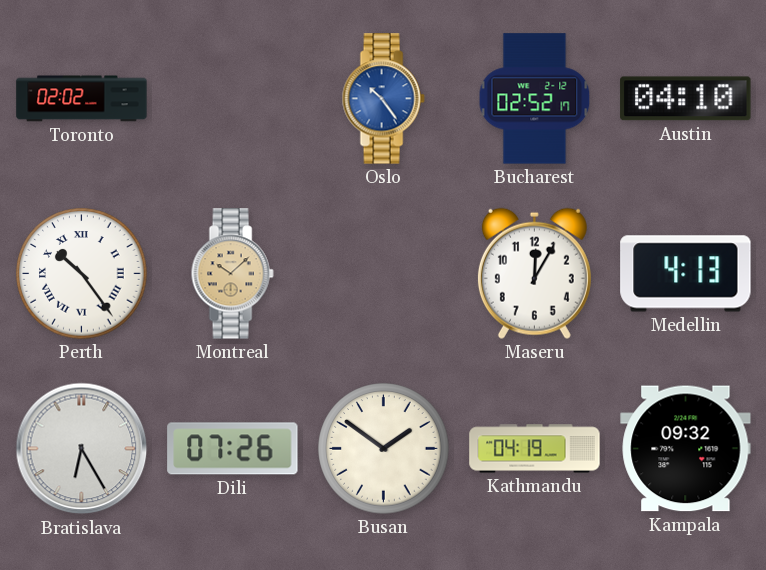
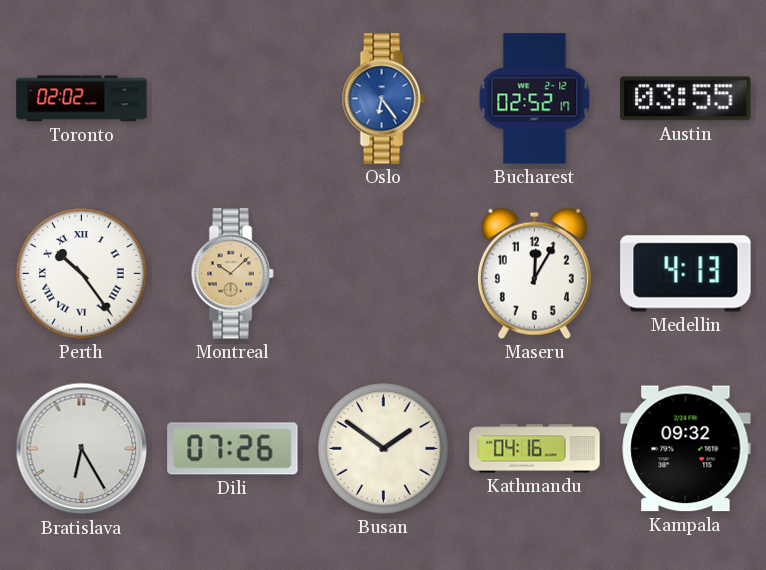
Oslo: 10:24 -> 6:24 (383, 99)
Austin: 04:10 -> 03:55 (686, 99)
Kathmandu: 04:19 -> 04:16 (535, 449)
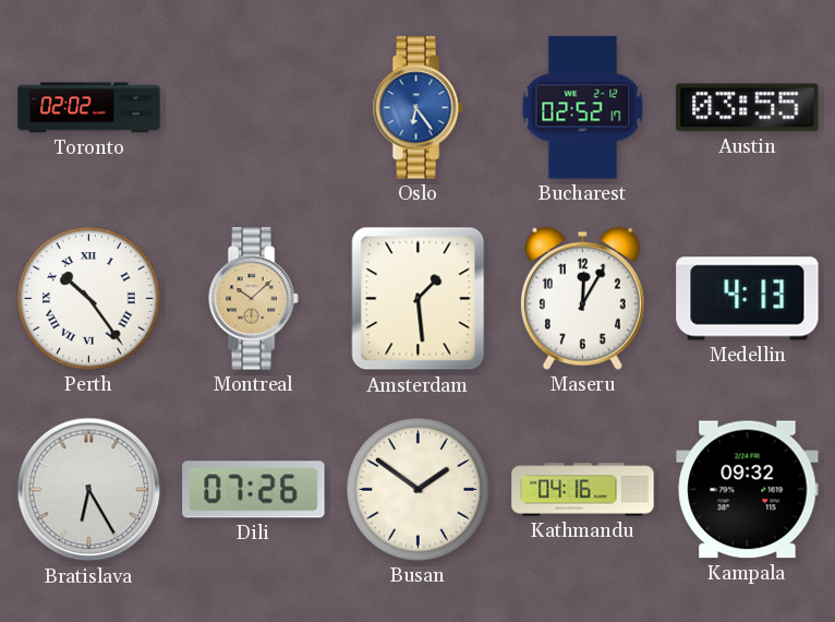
Amsterdam: none -> 1:29 (419, 299)
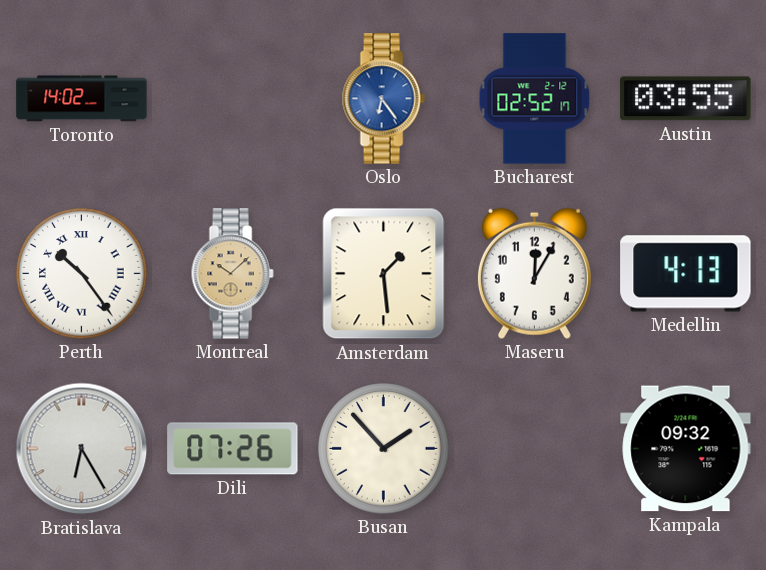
Toronto: 02:02 -> 14:02 (82, 99)
Busan: 1:51 -> 1:53 (384, 449)
Kathmandu: 04:16 -> none (583, 490)
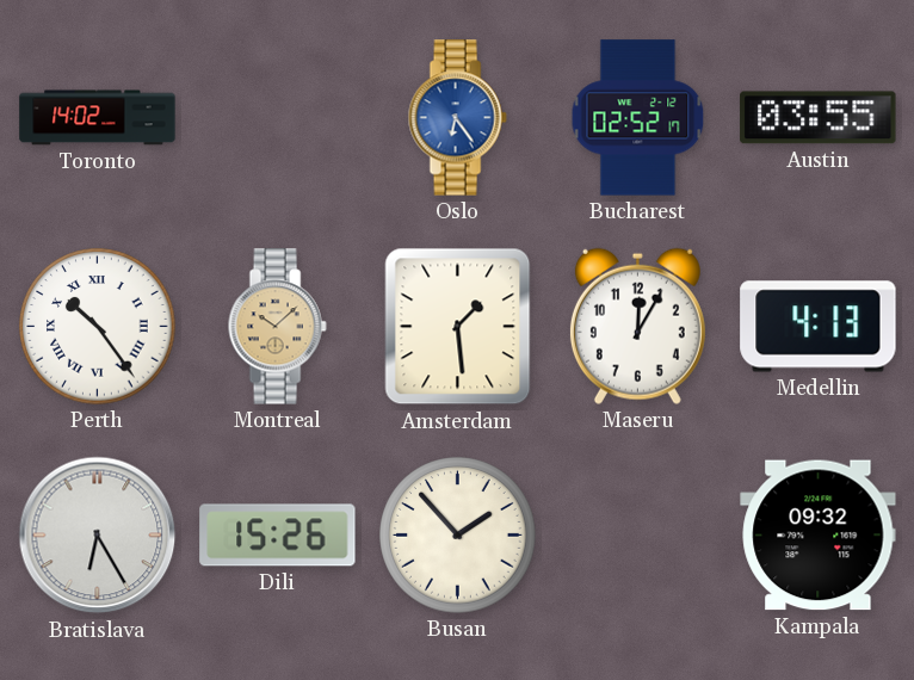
Dili: 07:26 -> 15:26 (278, 536)
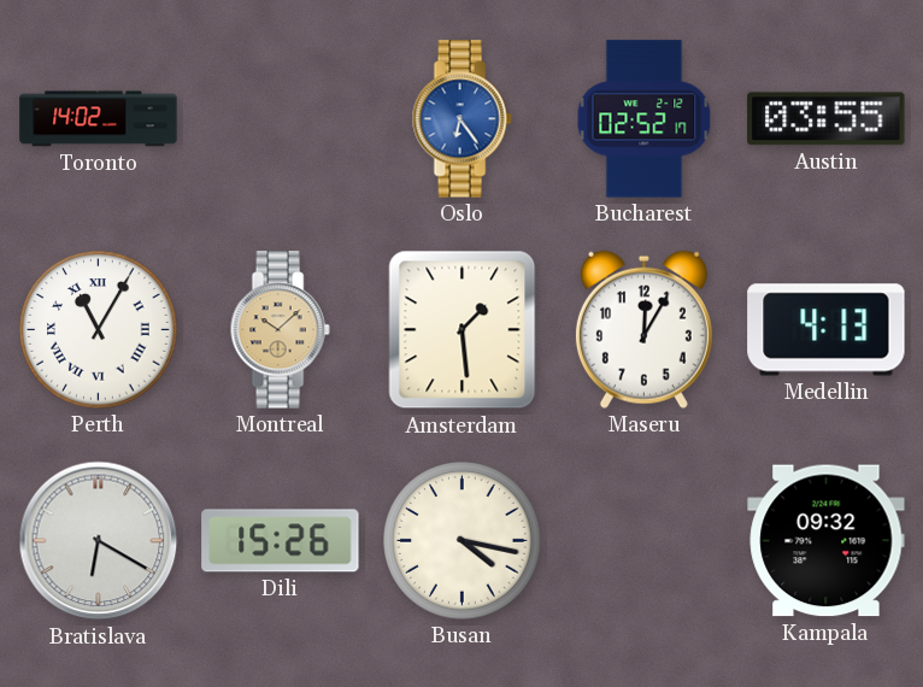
Perth: 10:24 -> 11:05 (99, 330)
Bratislava: 6:25 -> 6:20 (99, 541)
Busan: 1:53 -> 4:17 (463, 541)
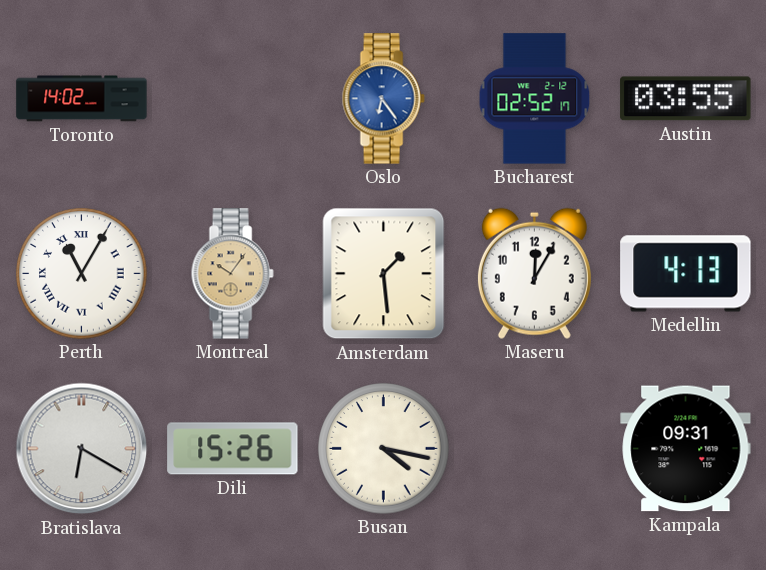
Montreal: 10:08 -> 10:06 (232, 274)
Kampala: 09:32 -> 09:31 (686, 449)
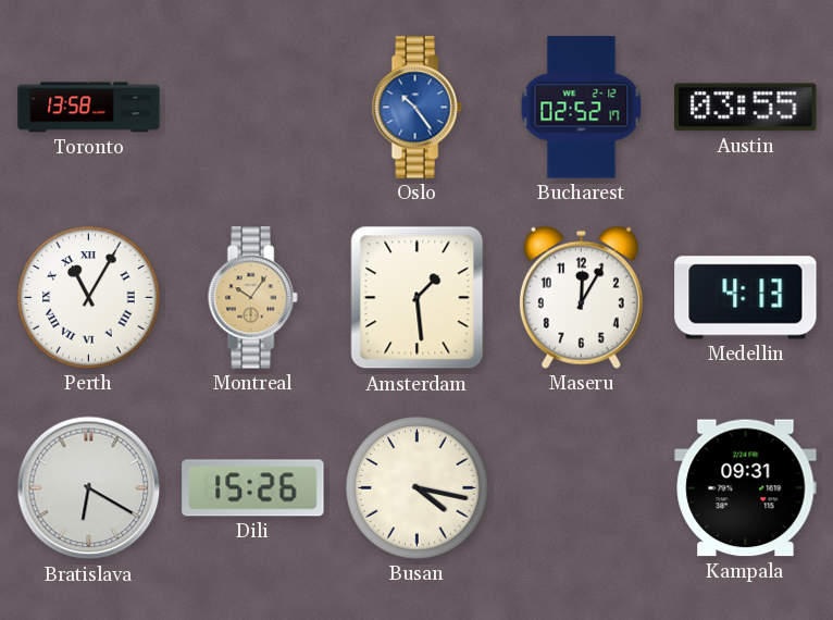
Toronto: 14:02 -> 13:58 (89, 108)
Oslo: 6:24 -> 10:24 (416, 108)
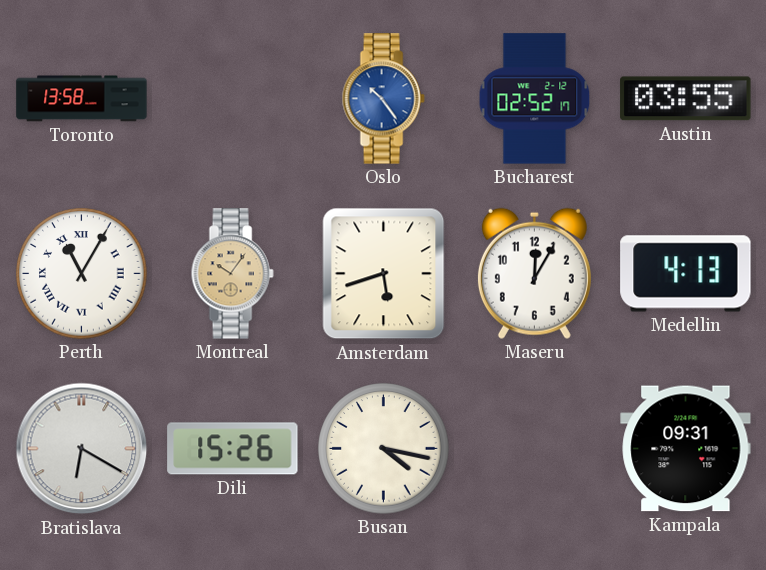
Amsterdam: 1:29 -> 5:42 (384, 274)
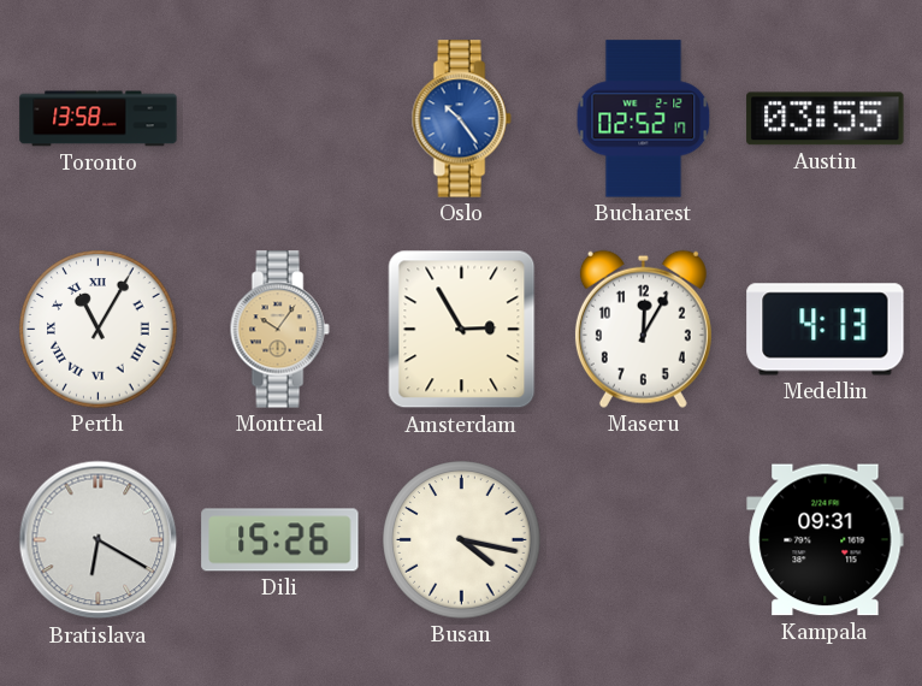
Amsterdam: 5:42 -> 2:55 (462, 330)
